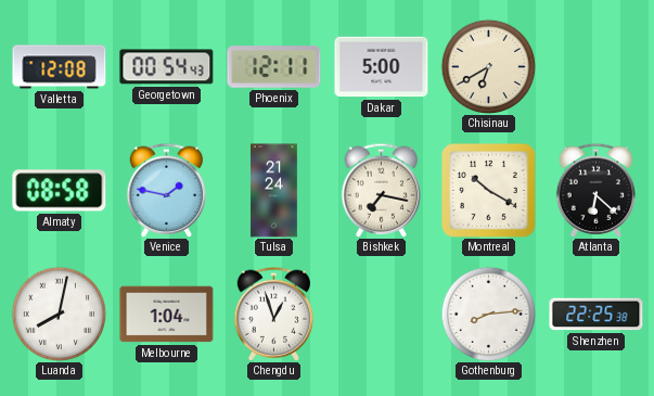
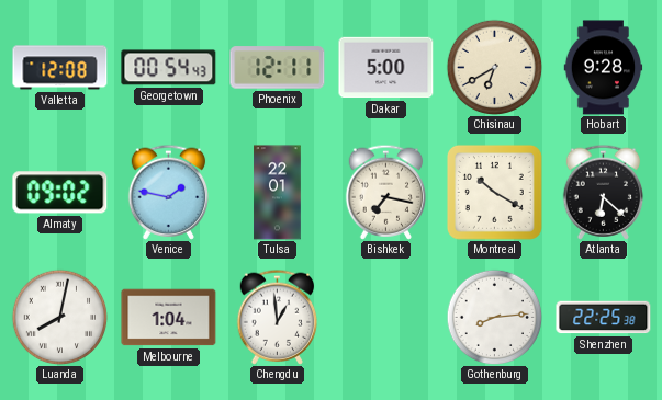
Hobart: none -> 9:28 (604, 68)
Almaty: 08:58 -> 09:02 (60, 193)
Tulsa: 21:24 -> 22:01 (278, 193)
Chengdu: 12:57 -> 12:59 (278, 317)
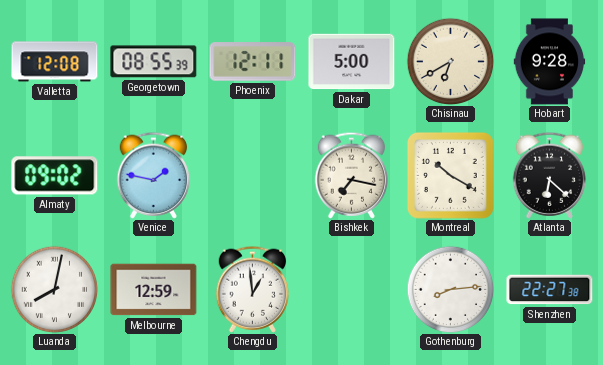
Georgetown: 00:54 -> 08:55 (154, 62)
Tulsa: 22:01 -> none (278, 193)
Melbourne: 1:04 -> 12:59 (154, 290)
Shenzhen: 22:25 -> 22:27 (550, 290)
